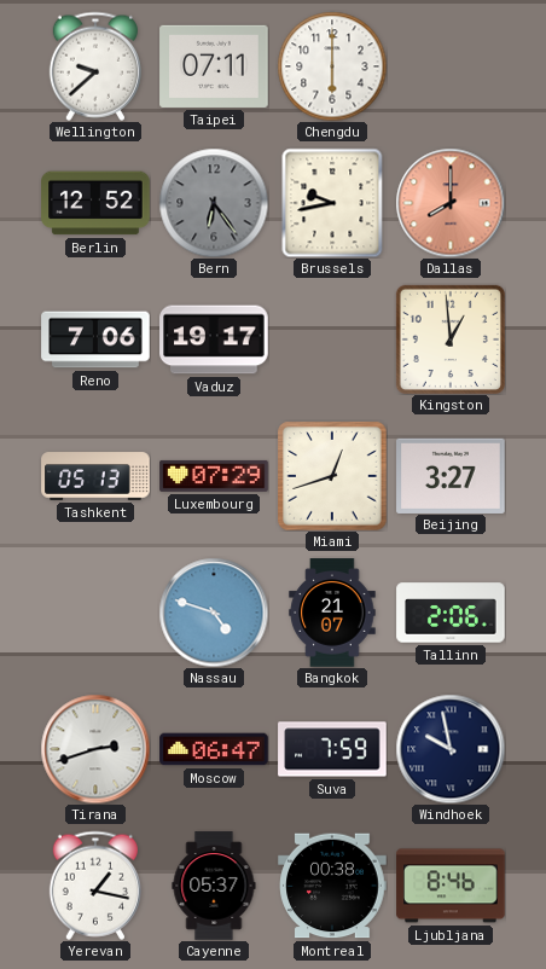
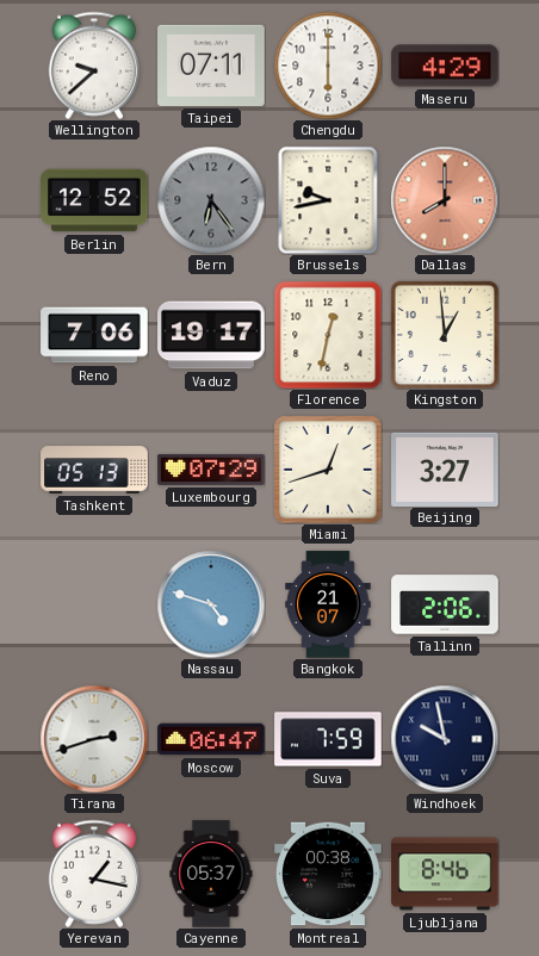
Maseru: none -> 4:29 (445, 66)
Florence: none -> 12:32 (328, 335)
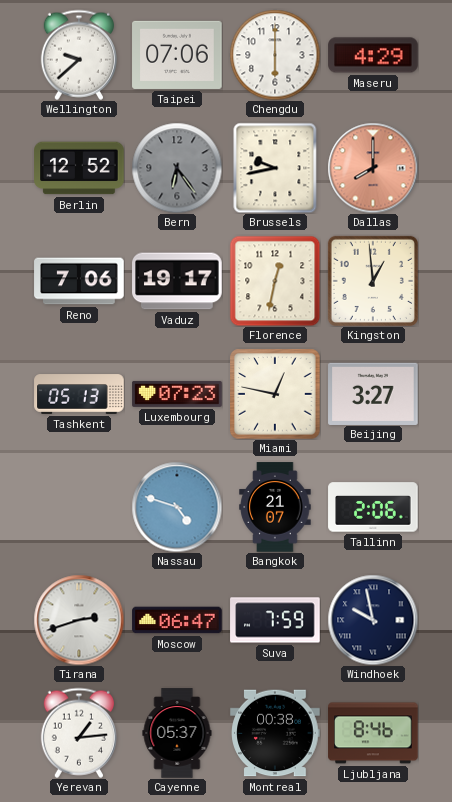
Taipei: 07:11 -> 07:06 (177, 55)
Luxembourg: 07:29 -> 07:23 (177, 394)
Miami: 12:42 -> 12:47 (275, 394)
Yerevan: 1:17 -> 1:14 (79, 733)
